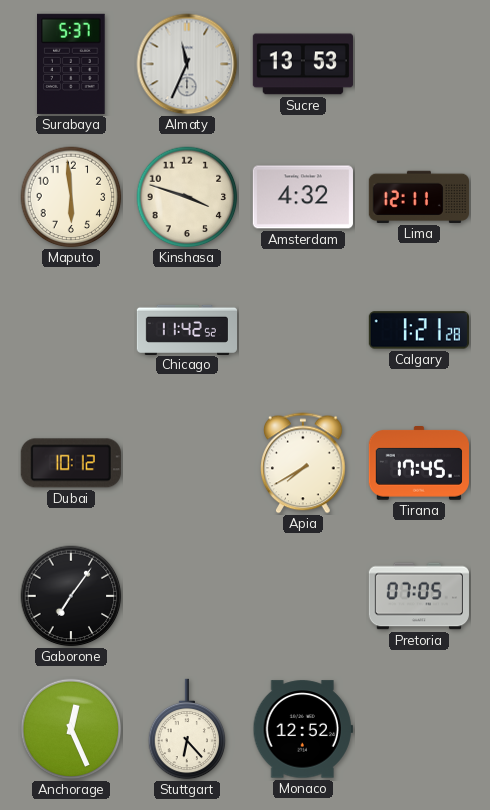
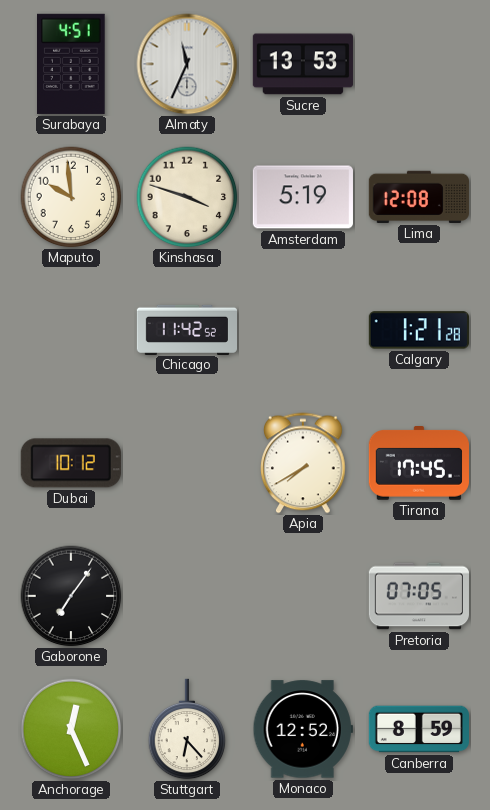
Surabaya: 5:37 -> 4:51 (71, 64)
Maputo: 5:59 -> 9:59 (71, 197)
Amsterdam: 4:32 -> 5:19 (303, 197)
Lima: 12:11 -> 12:08 (419, 197)
Canberra: none -> 8:59 (419, 729)
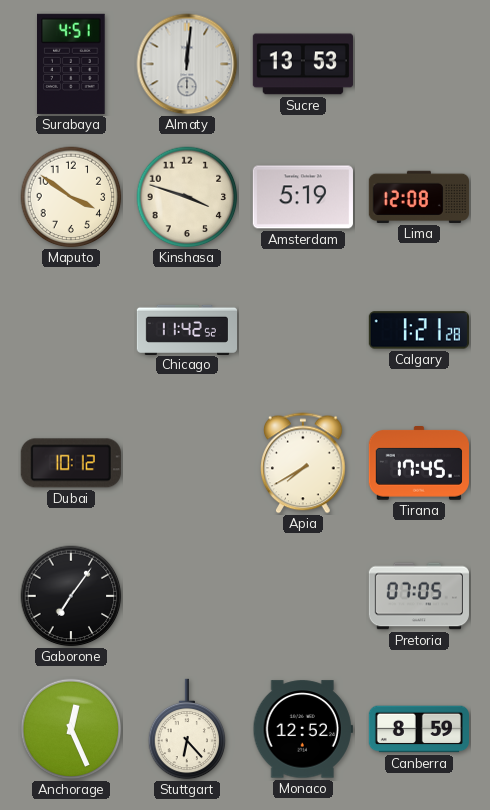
Almaty: 11:34 -> 12:01 (187, 64)
Maputo: 9:59 -> 3:51 (71, 197)
